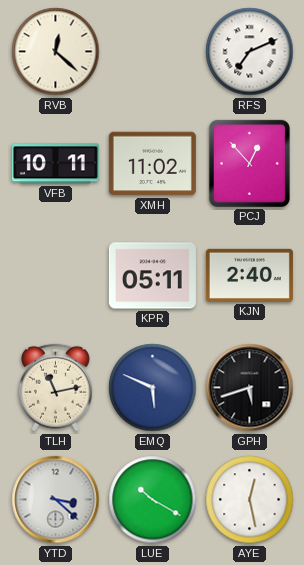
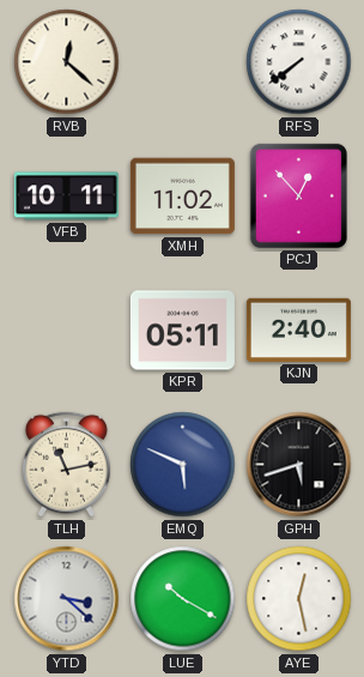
RFS: 7:11 -> 7:39 (299, 62)
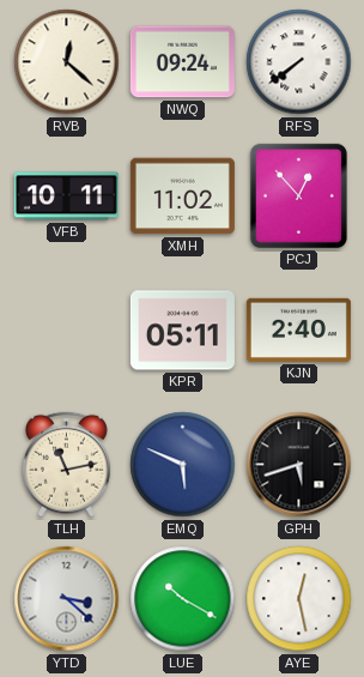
NWQ: none -> 09:24 (182, 62)
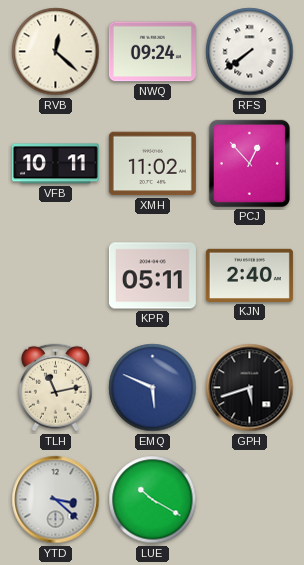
AYE: 12:28 -> none (299, 599)
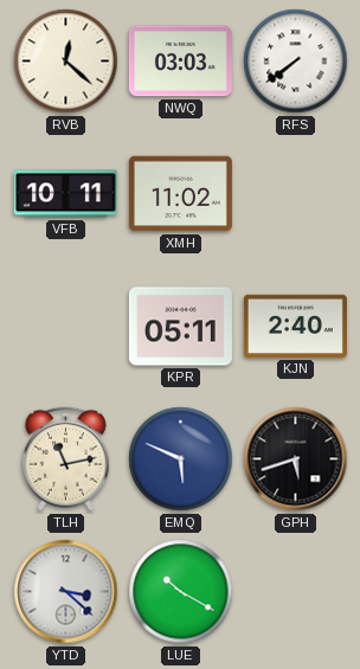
NWQ: 09:24 -> 03:03 (180, 62)
PCJ: 12:53 -> none (249, 163)
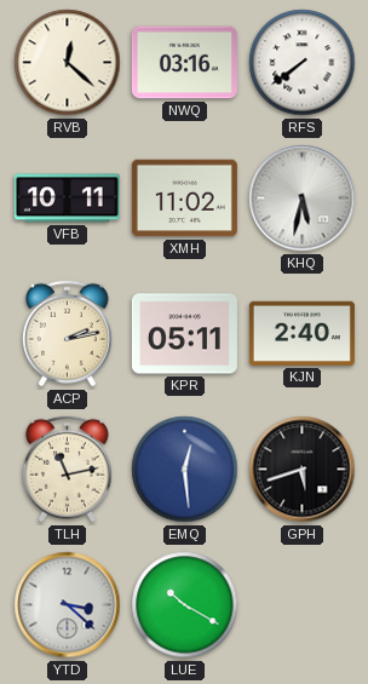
NWQ: 03:03 -> 03:16 (184, 63)
KHQ: none -> 5:32 (303, 199)
ACP: none -> 2:13 (67, 334)
EMQ: 5:49 -> 12:29 (185, 470)
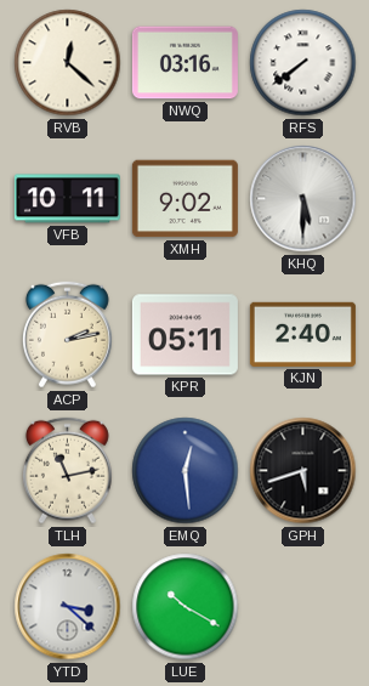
XMH: 11:02 -> 9:02 (184, 199)
KHQ: 5:32 -> 5:30 (303, 199)
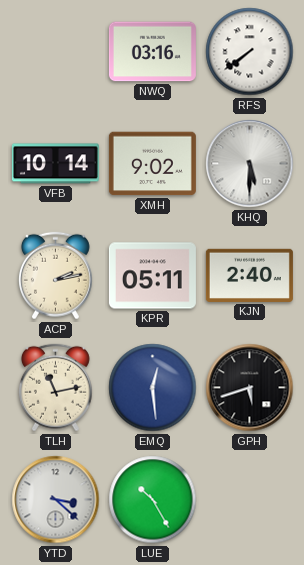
RVB: 12:22 -> none (68, 63)
VFB: 10:11 -> 10:14 (55, 164)
LUE: 10:20 -> 10:25 (153, 500)
